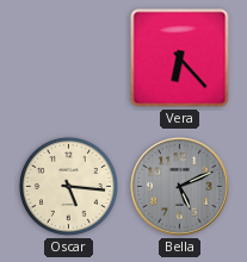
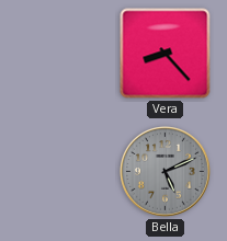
Vera: 6:23 -> 8:23 (166, 54)
Oscar: 5:16 -> none (68, 186)
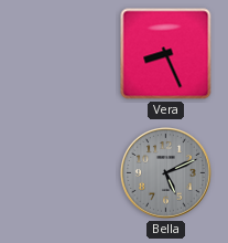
Vera: 8:23 -> 8:26 (166, 54)
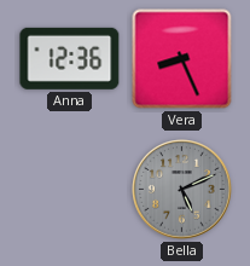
Anna: none -> 12:36 (70, 58)
